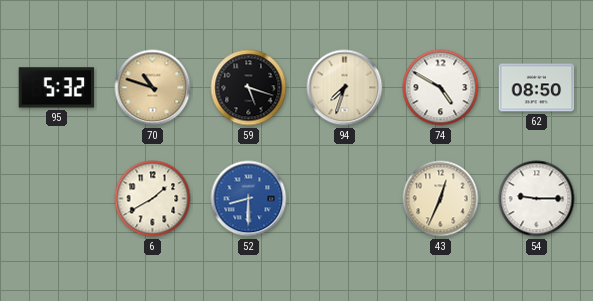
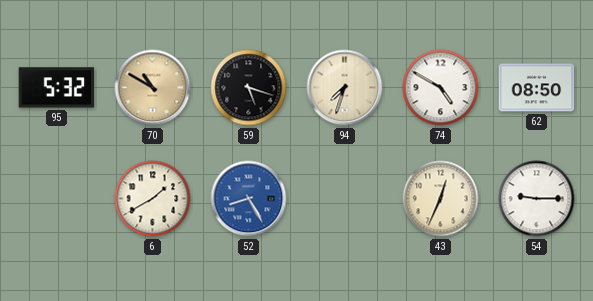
70: 10:48 -> 10:50 (153, 88)
52: 8:30 -> 8:25 (249, 199)
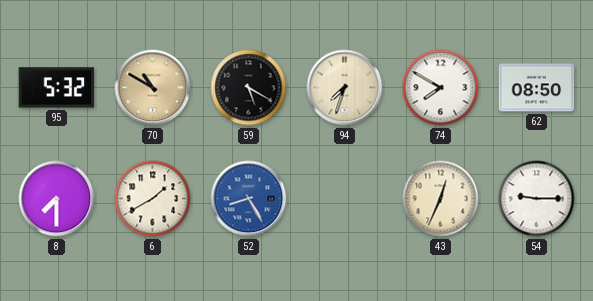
59: 5:18 -> 5:20 (249, 88)
74: 4:50 -> 7:50 (441, 88)
8: none -> 7:30 (57, 199)
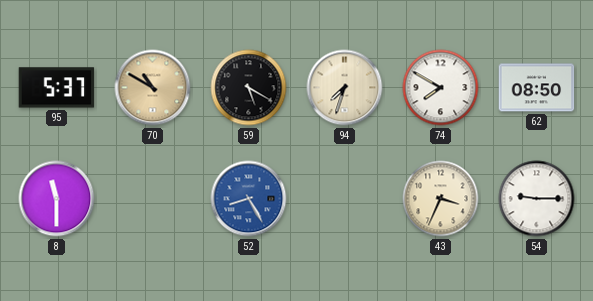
95: 5:32 -> 5:37 (57, 88)
8: 7:30 -> 11:30 (57, 199)
6: 1:40 -> none (153, 199)
43: 12:34 -> 3:34 (441, 199)
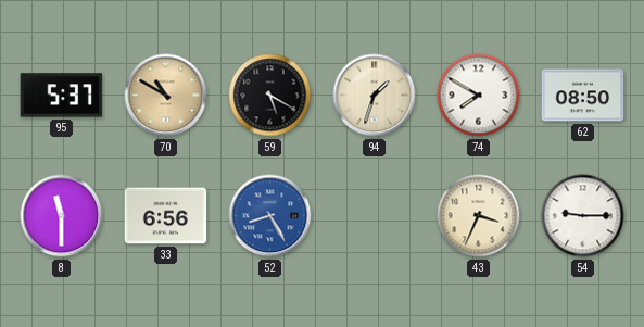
94: 7:33 -> 1:33 (375, 96)
33: none -> 6:56 (166, 216)
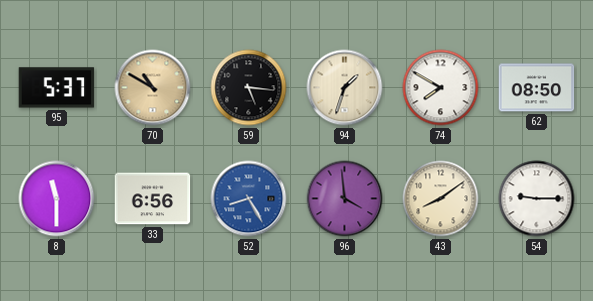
59: 5:20 -> 5:16 (249, 88)
96: none -> 3:59 (345, 199)
43: 3:34 -> 8:09 (441, 199)
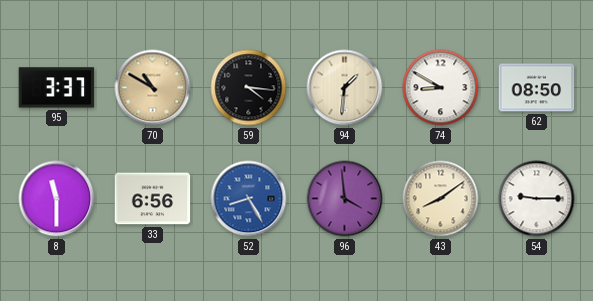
95: 5:37 -> 3:37 (57, 88)
59: 5:16 -> 4:16 (249, 88)
94: 1:33 -> 1:31 (345, 88)
74: 7:50 -> 8:50 (441, 88)
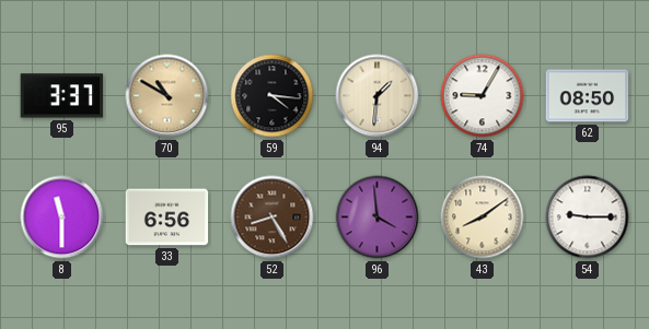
74: 8:50 -> 9:05 (483, 96)
52 dial: blue -> brown (273, 218)
